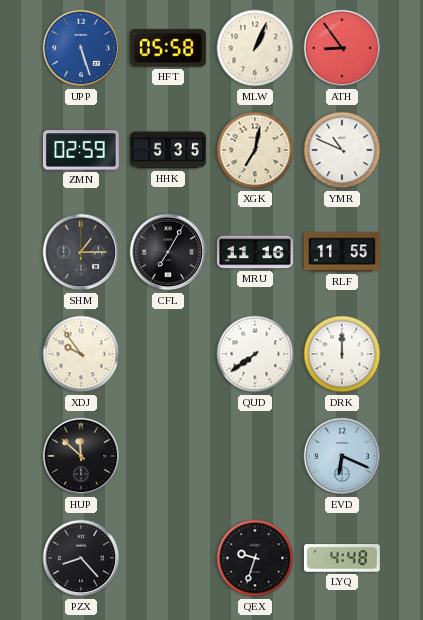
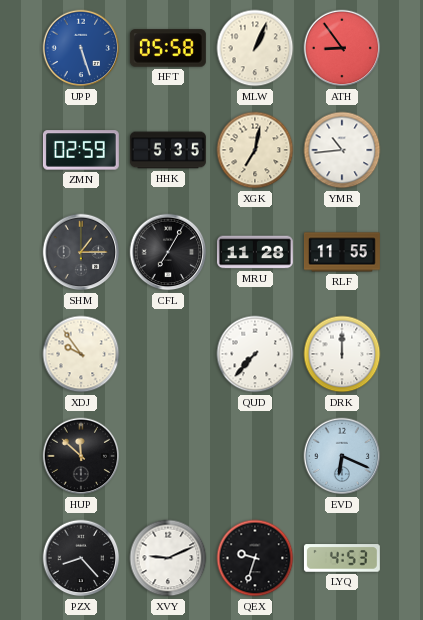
YMR: 10:49 -> 10:44 (342, 150)
MRU: 11:16 -> 11:28 (255, 252)
QUD: 7:39 -> 7:37 (255, 354)
XVY: none -> 9:11 (168, 558)
LYQ: 4:48 -> 4:53 (342, 558)
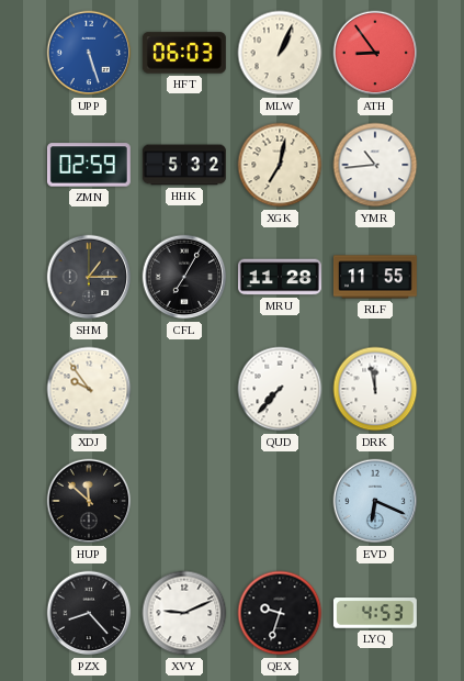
HFT: 05:58 -> 06:03 (184, 53)
HHK: 5:35 -> 5:32 (184, 165)
DRK: 12:00 -> 11:58 (375, 389)
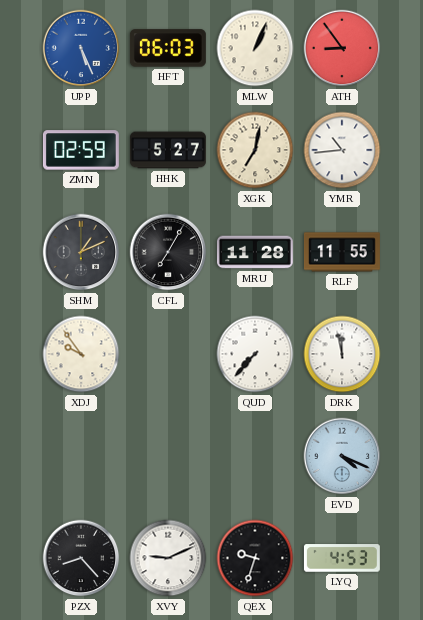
UPP: 5:27 -> 5:26 (81, 48)
HHK: 5:32 -> 5:27 (168, 150)
SHM: 1:15 -> 1:11 (81, 252)
HUP: 11:52 -> none (89, 501)
EVD: 6:19 -> 4:19 (342, 456)
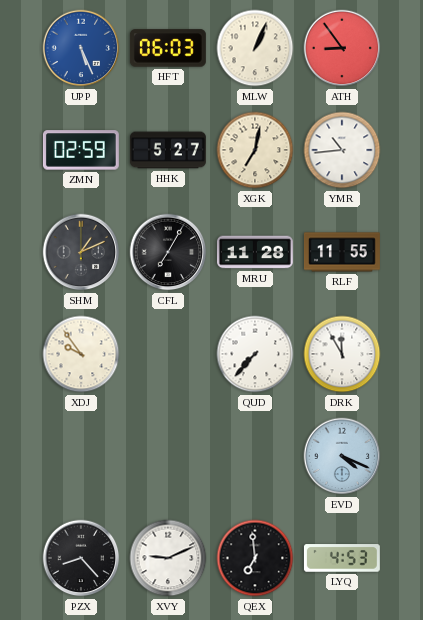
DRK: 11:58 -> 11:55 (342, 354)
QEX: 9:33 -> 6:59 (255, 558)
